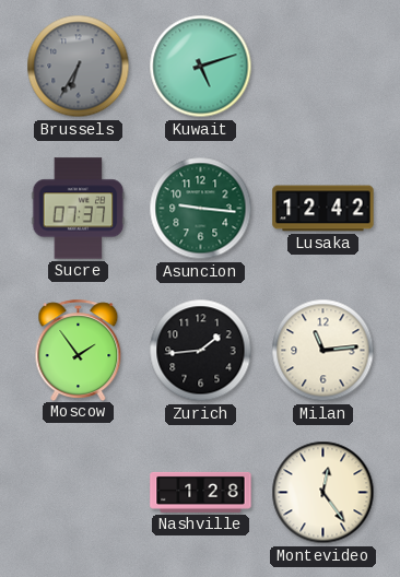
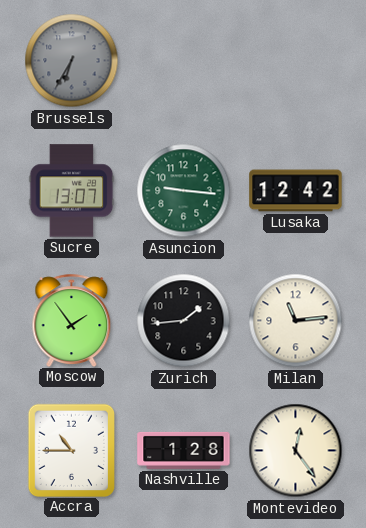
Kuwait: 5:12 -> none (201, 67)
Sucre: 07:37 -> 13:07 (72, 191)
Accra: none -> 10:45 (71, 450)
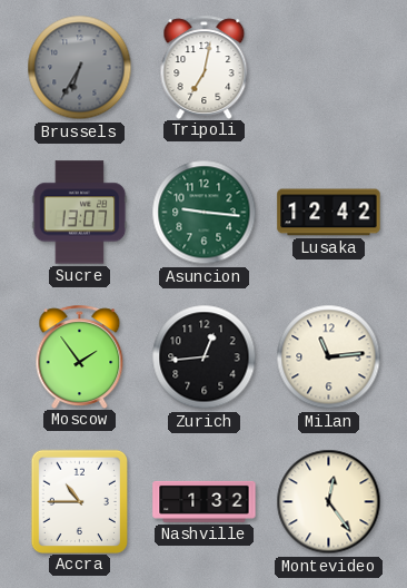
Tripoli: none -> 7:02 (205, 67)
Zurich: 1:44 -> 12:44 (205, 357)
Nashville: 1:28 -> 1:32 (205, 501)
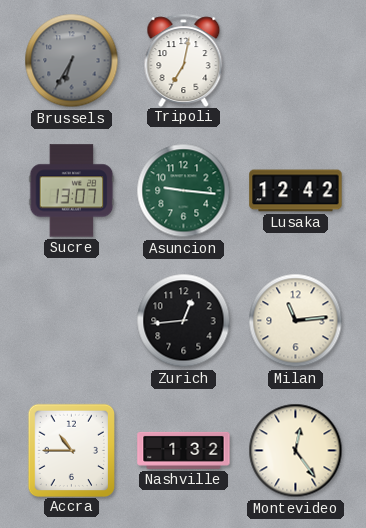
Moscow: 1:54 -> none (80, 356)
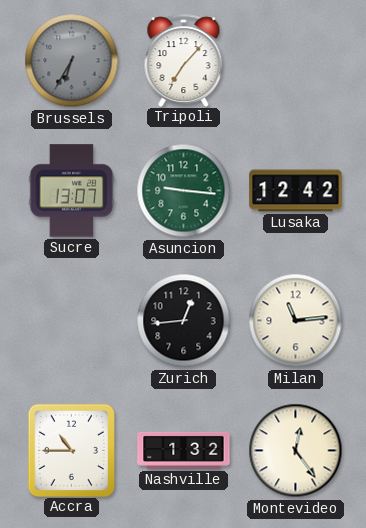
Tripoli: 7:02 -> 7:07 (184, 60)
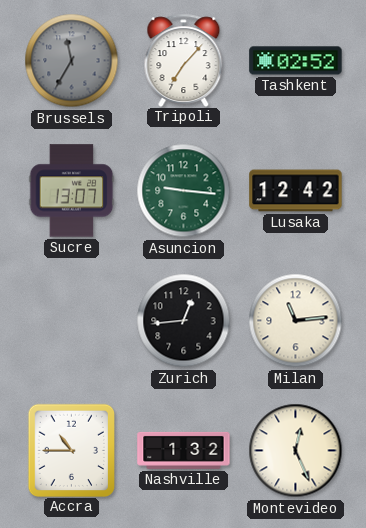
Brussels: 6:35 -> 11:35 (72, 61)
Tashkent: none -> 02:52 (296, 61)
Montevideo: 12:24 -> 12:26 (296, 451)
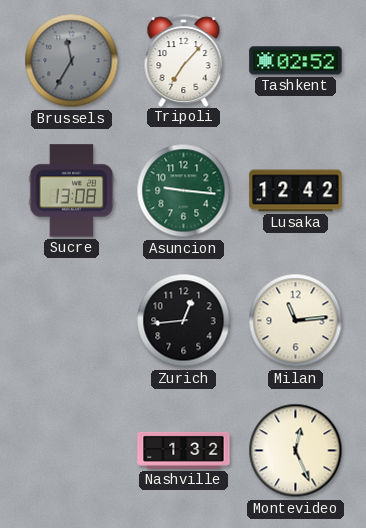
Sucre: 13:07 -> 13:08 (72, 191)
Accra: 10:45 -> none (71, 450)
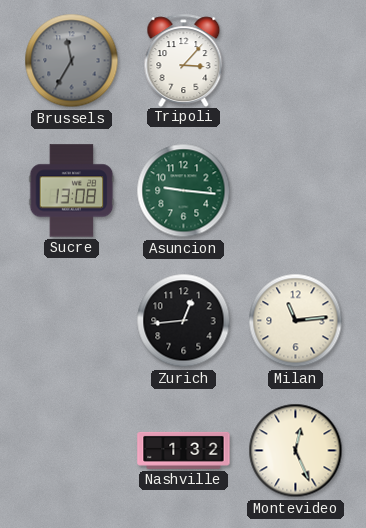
Tripoli: 7:07 -> 3:07 (184, 60)
Tashkent: 02:52 -> none (296, 61)
Lusaka: 12:42 -> none (296, 191)
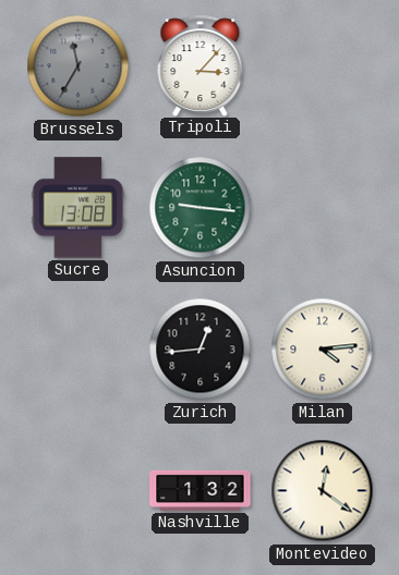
Milan: 11:14 -> 4:14 (323, 350)
Montevideo: 12:26 -> 12:21 (323, 491)
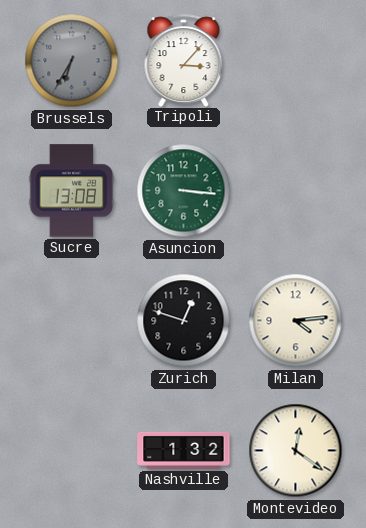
Brussels: 11:35 -> 6:35 (72, 61)
Asuncion: 9:16 -> 3:16 (184, 191)
Zurich: 12:44 -> 12:48 (184, 321)
